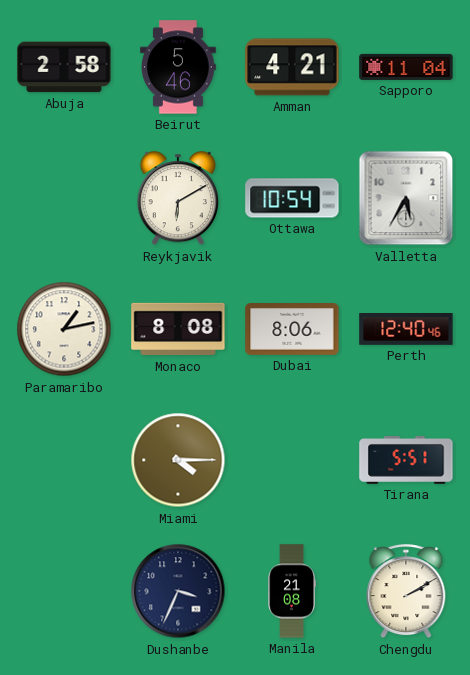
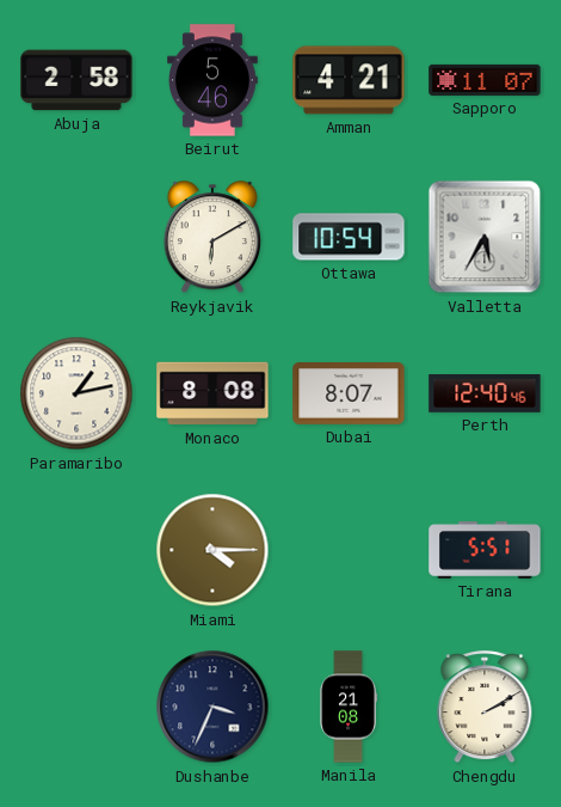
Sapporo: 11:04 -> 11:07 (485, 80)
Dubai: 8:06 -> 8:07 (349, 395)
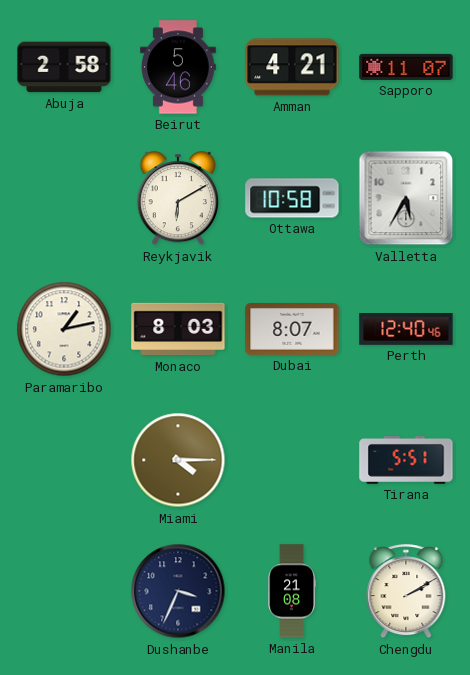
Ottawa: 10:54 -> 10:58 (292, 198)
Monaco: 8:08 -> 8:03 (178, 329)
